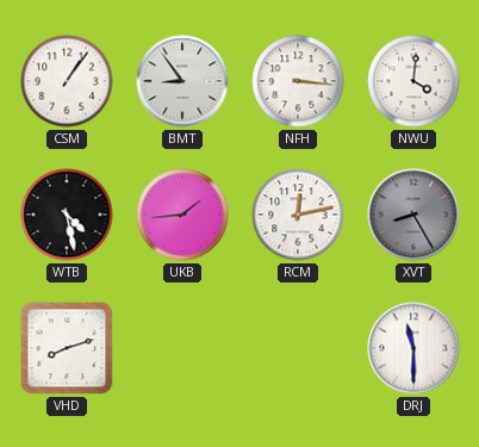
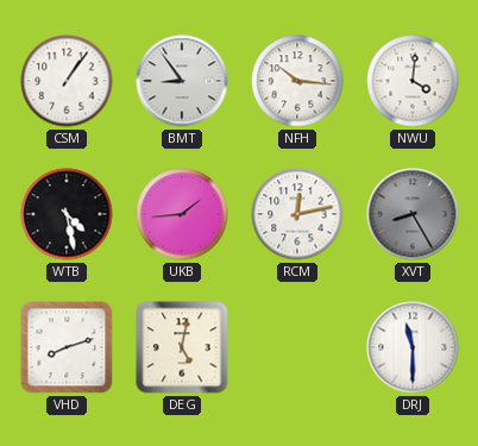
NFH: 3:16 -> 10:16 (297, 81)
DEG: none -> 5:02 (182, 347)
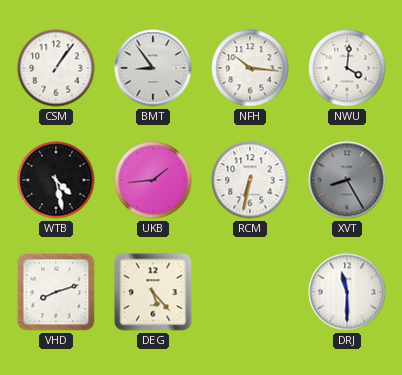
RCM: 12:13 -> 6:32 (250, 180)
DEG: 5:02 -> 5:23 (153, 292)
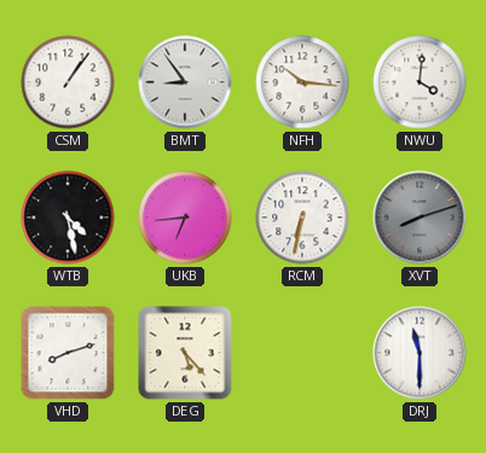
UKB: 1:44 -> 6:44 (185, 217)
XVT: 8:25 -> 8:12 (420, 217)
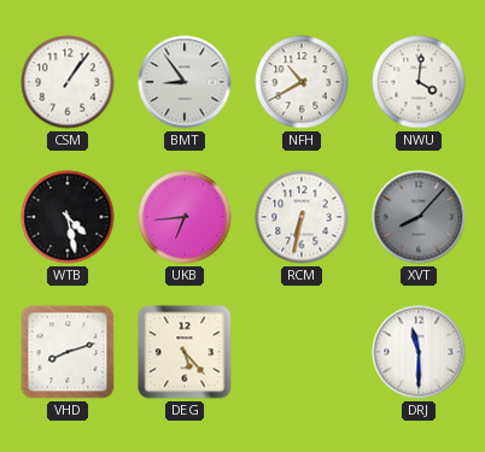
NFH: 10:16 -> 10:40 (302, 82)
XVT: 8:12 -> 8:07 (419, 217)
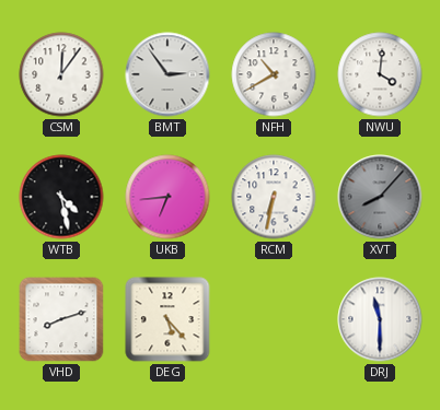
CSM: 1:06 -> 12:06 (61, 74)
BMT: 8:54 -> 2:54 (167, 74)
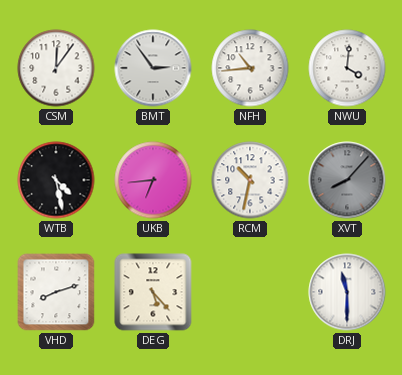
NFH: 10:40 -> 10:44 (250, 68)
RCM: 6:32 -> 10:32 (250, 180)
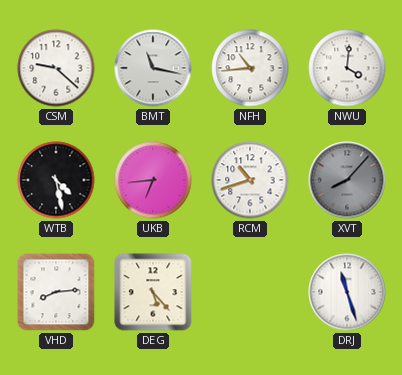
CSM: 12:06 -> 9:22 (56, 68)
BMT: 2:54 -> 11:17 (153, 68)
RCM: 10:32 -> 10:42 (250, 180)
VHD: 8:12 -> 8:14 (56, 292)
DRJ: 11:30 -> 11:27 (347, 292)
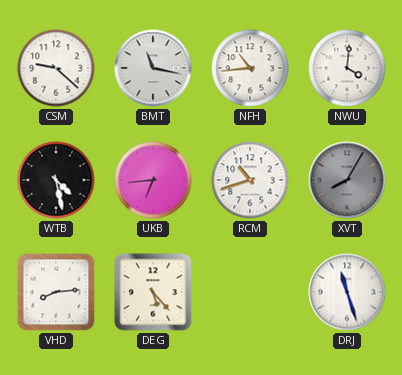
XVT: 8:07 -> 8:05 (347, 180)
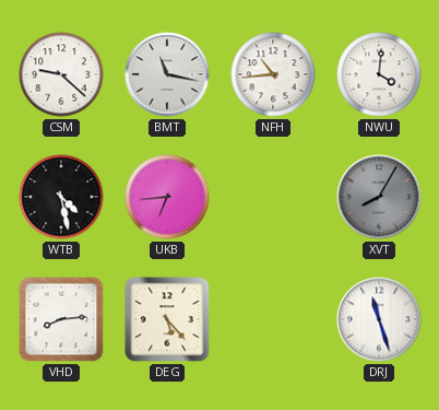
RCM: 10:42 -> none (250, 180)
